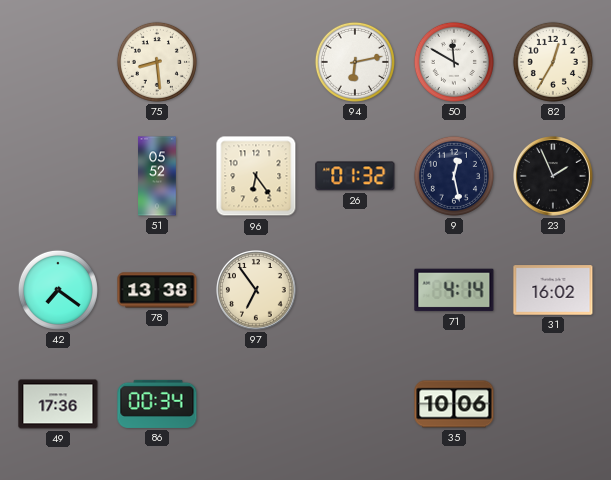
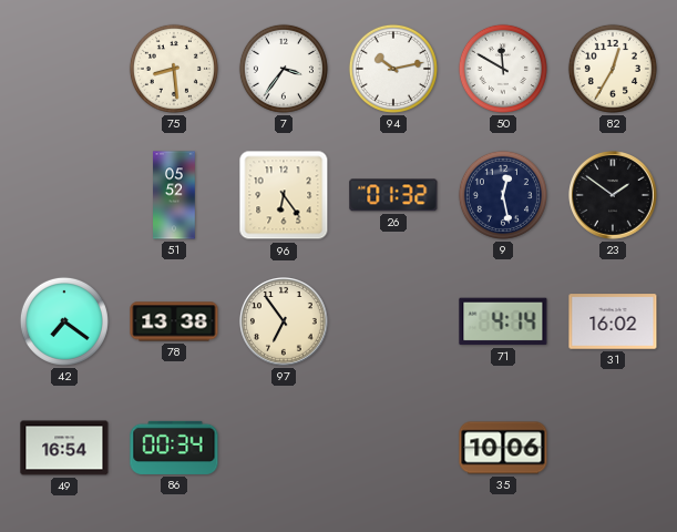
7: none -> 3:36 (284, 69)
94: 6:13 -> 10:13 (393, 69)
23: 1:56 -> 1:51 (614, 196)
49: 17:36 -> 16:54 (64, 448)
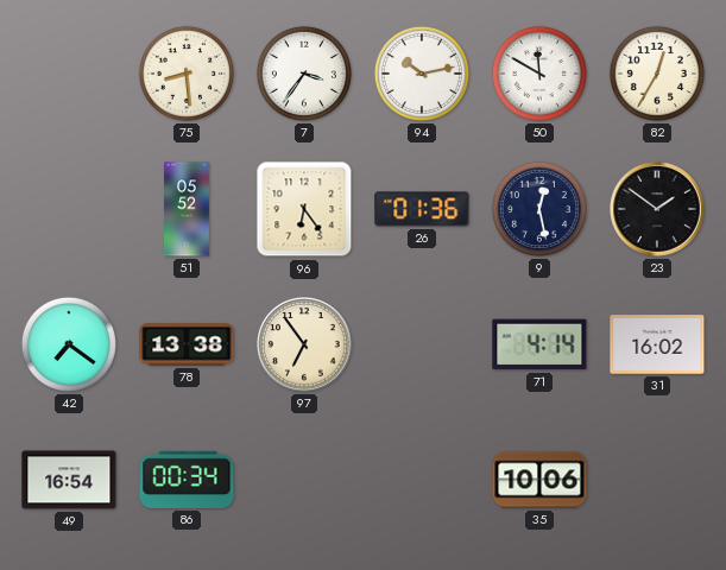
26: 01:32 -> 01:36 (422, 209)
